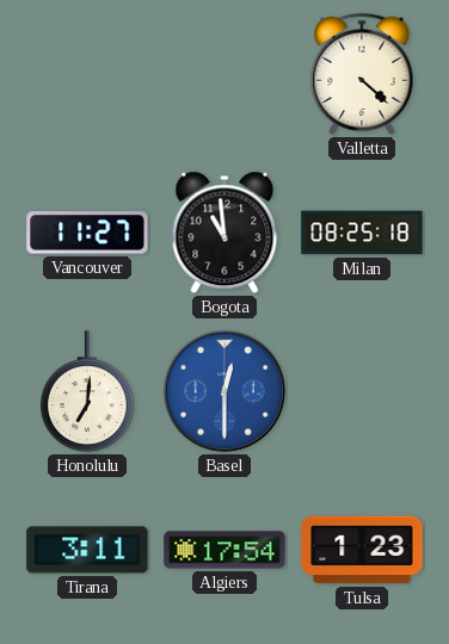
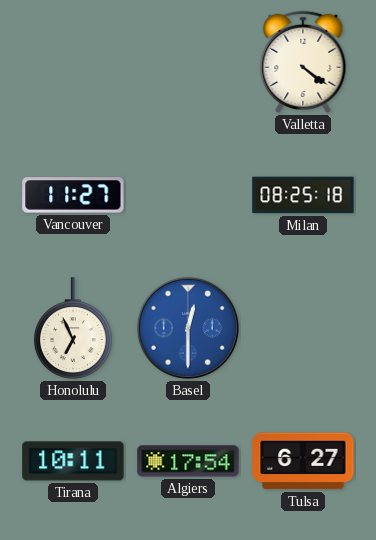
Valletta: 4:22 -> 4:21 (303, 62)
Bogota: 10:59 -> none (224, 233)
Honolulu: 7:01 -> 6:56 (74, 328)
Tirana: 3:11 -> 10:11 (73, 461)
Tulsa: 1:23 -> 6:27 (303, 461)
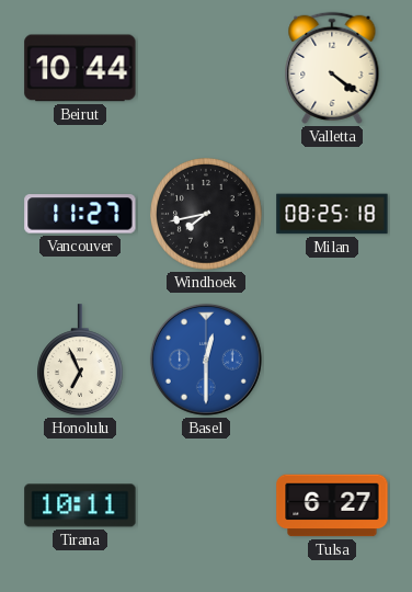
Beirut: none -> 10:44 (80, 68)
Windhoek: none -> 7:43 (207, 215)
Algiers: 17:54 -> none (188, 461)
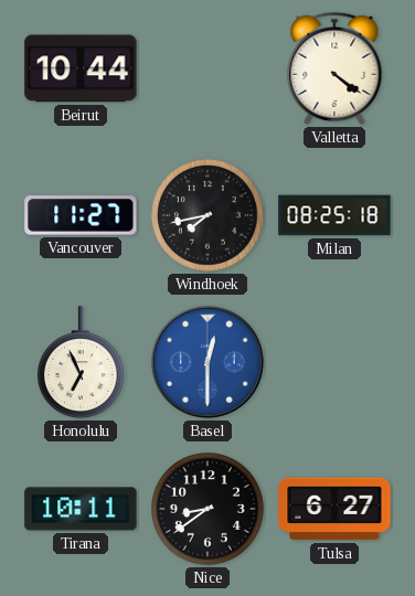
Nice: none -> 8:39 (209, 510)
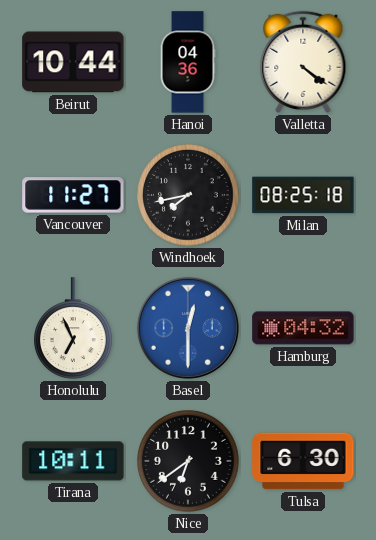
Hanoi: none -> 04:36 (188, 62)
Hamburg: none -> 04:32 (303, 328)
Nice: 8:39 -> 6:39 (189, 462)
Tulsa: 6:27 -> 6:30 (303, 461)
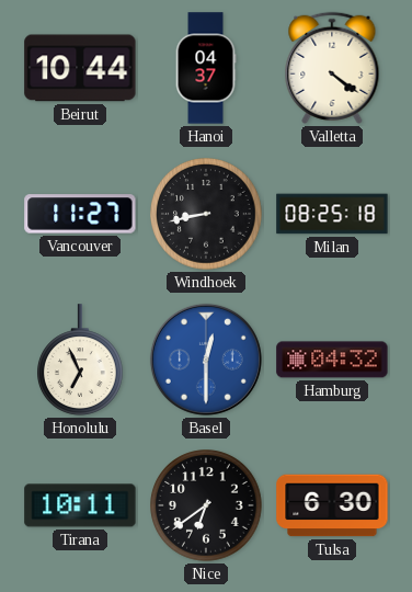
Hanoi: 04:36 -> 04:37 (206, 68)
Windhoek: 7:43 -> 8:43 (207, 215)
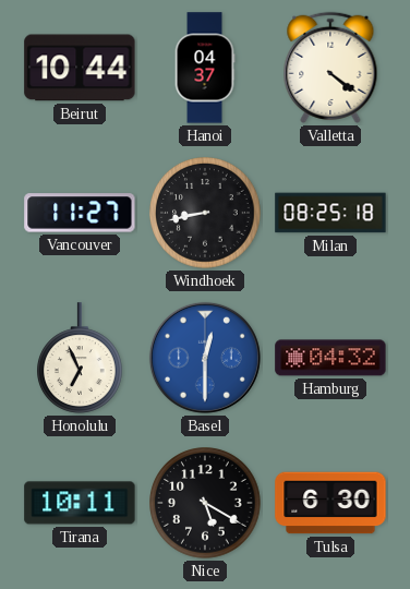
Nice: 6:39 -> 5:20 (206, 504)
